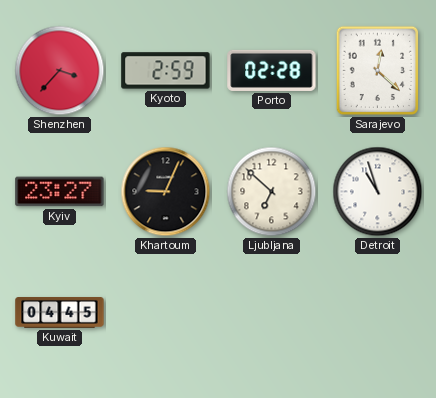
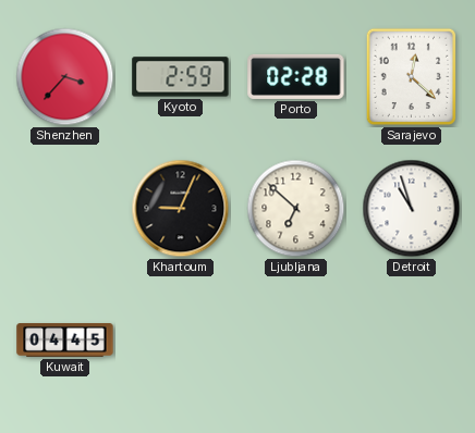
Kyiv: 23:27 -> none (60, 192)
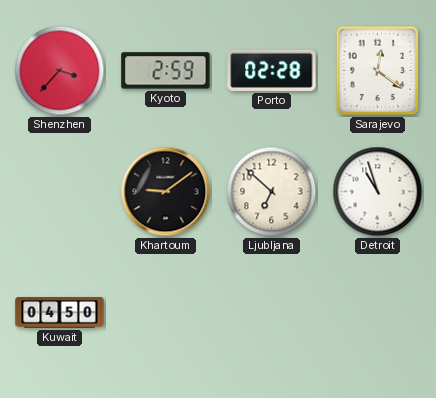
Sarajevo: 12:22 -> 12:21 (378, 71)
Khartoum: 9:04 -> 9:09 (166, 192)
Kuwait: 04:45 -> 04:50 (60, 313)
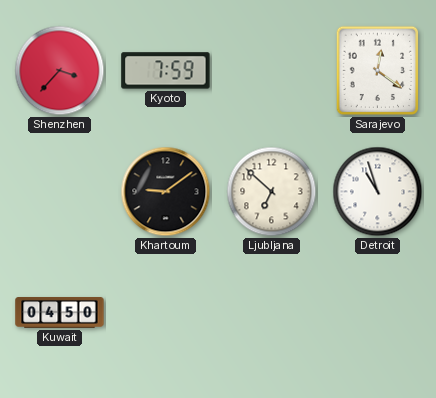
Kyoto: 2:59 -> 7:59 (166, 71)
Porto: 02:28 -> none (272, 70)
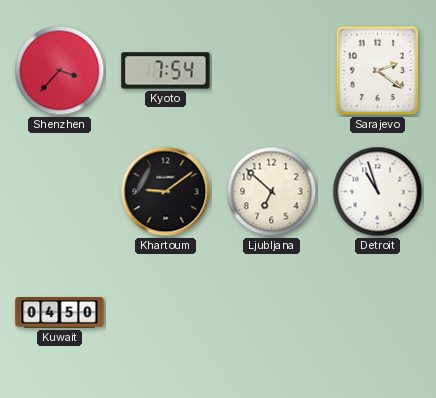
Kyoto: 7:59 -> 7:54 (166, 71)
Sarajevo: 12:21 -> 2:21 (378, 71)
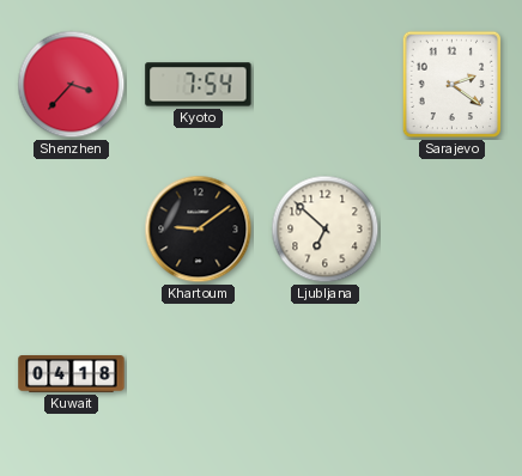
Detroit: 10:57 -> none (378, 192)
Kuwait: 04:50 -> 04:18 (72, 374)
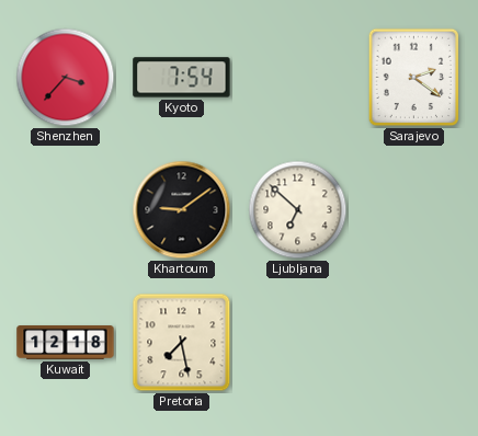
Kuwait: 04:18 -> 12:18 (66, 343)
Pretoria: none -> 7:28 (182, 343)
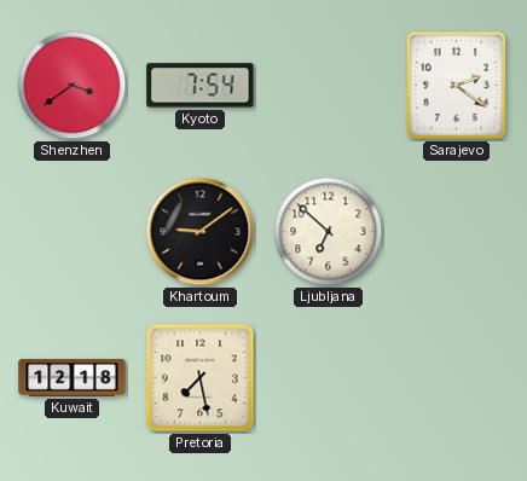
Shenzhen: 3:37 -> 3:39 (73, 86)
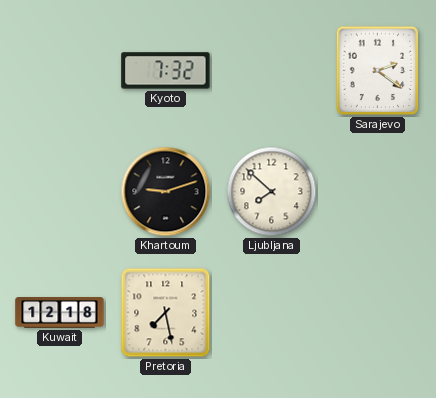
Shenzhen: 3:39 -> none (73, 86)
Kyoto: 7:54 -> 7:32 (166, 71)
Khartoum: 9:09 -> 9:12 (166, 192)
Ljubljana: 6:52 -> 7:52 (272, 192)
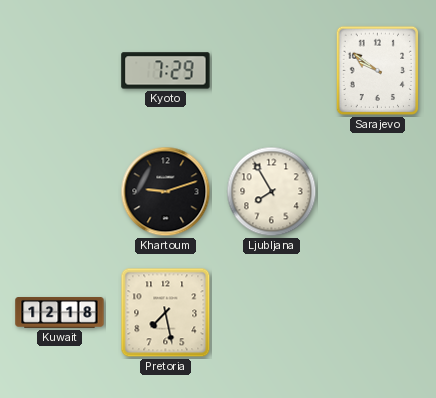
Kyoto: 7:32 -> 7:29 (166, 71)
Sarajevo: 2:21 -> 9:51 (378, 71)
Ljubljana: 7:52 -> 7:55 (272, 192)
